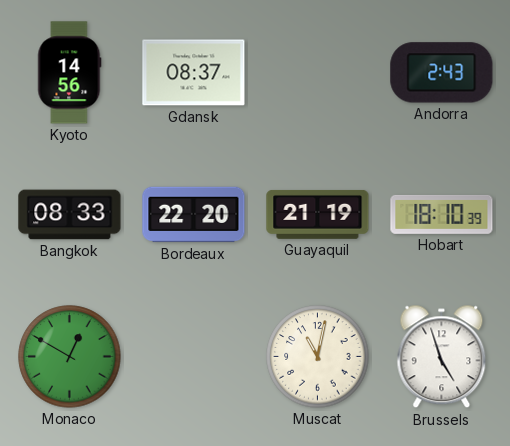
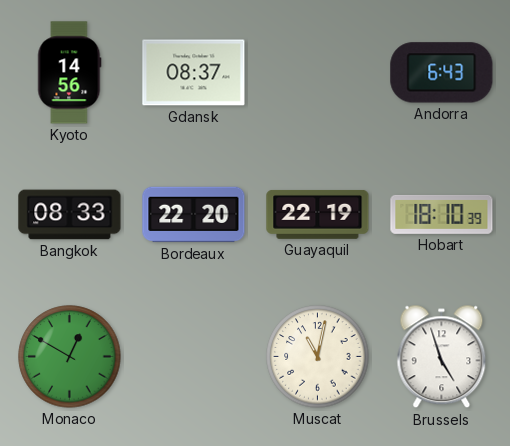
Andorra: 2:43 -> 6:43 (442, 73)
Guayaquil: 21:19 -> 22:19 (318, 214)
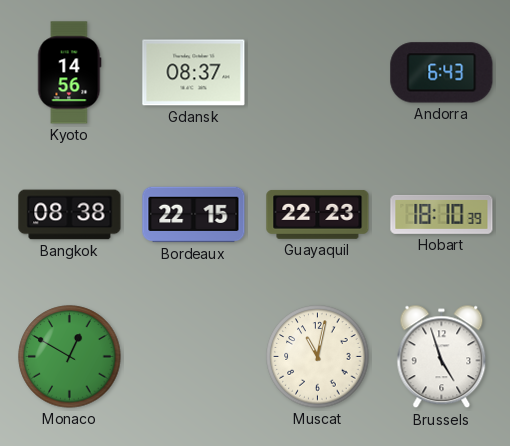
Bangkok: 08:33 -> 08:38 (70, 215)
Bordeaux: 22:20 -> 22:15 (194, 215)
Guayaquil: 22:19 -> 22:23 (318, 214)
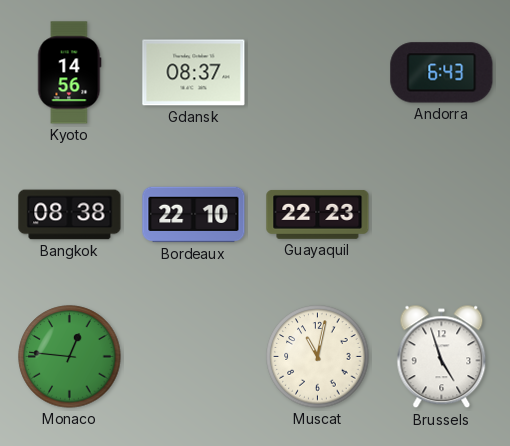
Bordeaux: 22:15 -> 22:10 (194, 215)
Hobart: 18:10 -> none (442, 214)
Monaco: 12:50 -> 12:46 (70, 357)
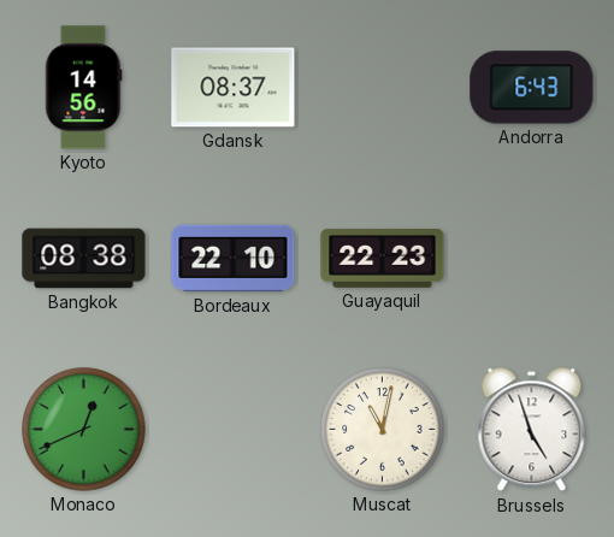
Monaco: 12:46 -> 12:41 (84, 430)
